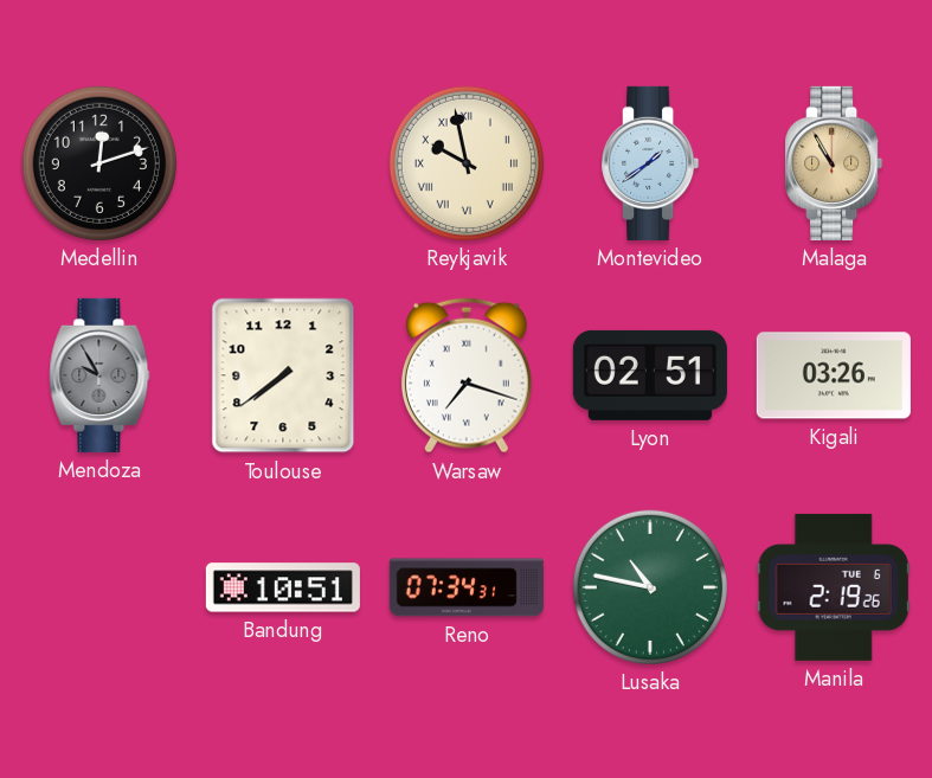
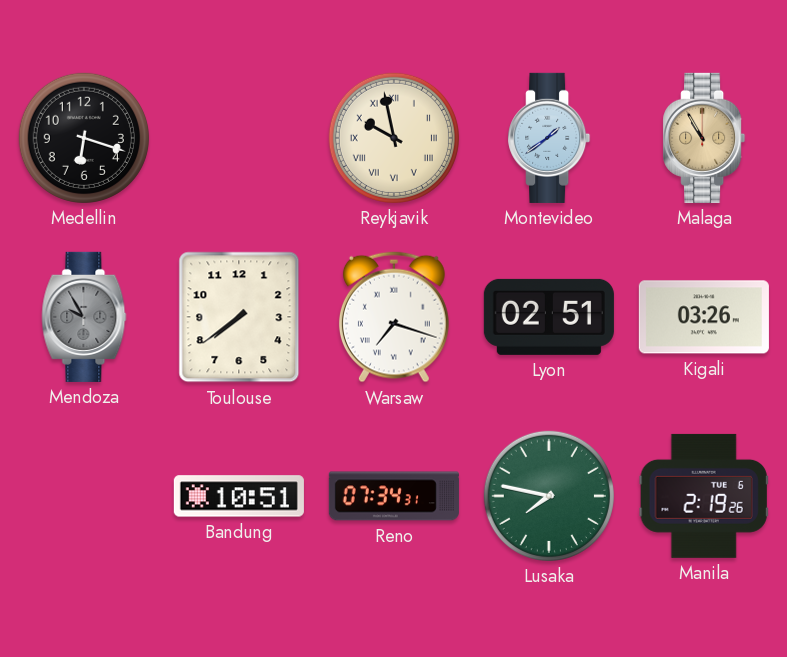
Medellin: 12:12 -> 6:18 (84, 138)
Lusaka: 10:47 -> 7:47 (549, 496)
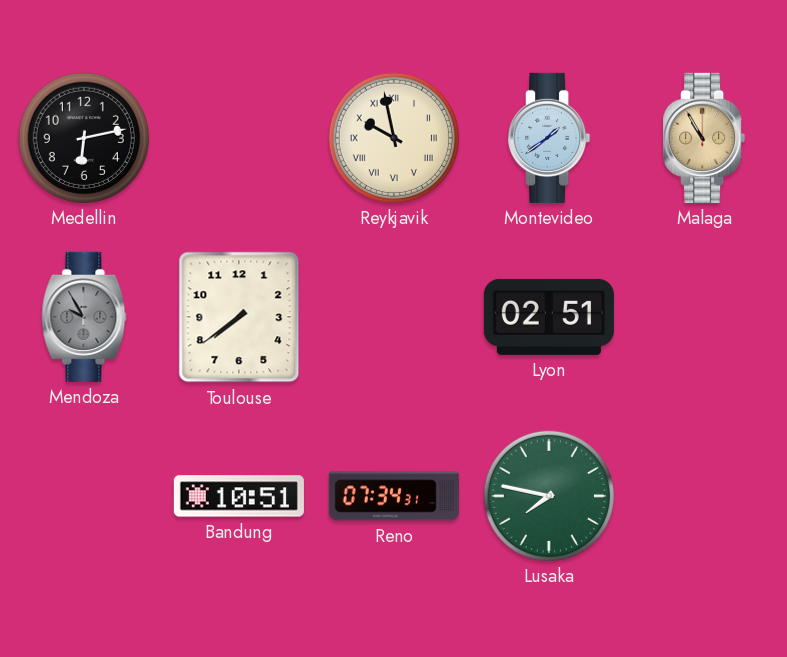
Medellin: 6:18 -> 6:13 (84, 138)
Warsaw: 7:18 -> none (394, 317)
Kigali: 03:26 -> none (704, 317)
Manila: 2:19 -> none (704, 496)
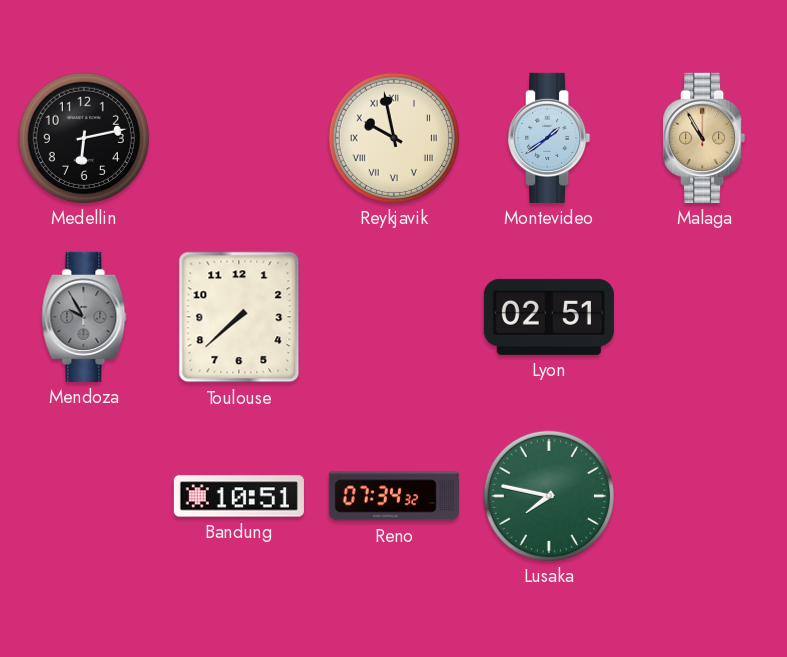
Toulouse: 7:39 -> 7:38 (239, 317)
Reno: 07:34:31 -> 07:34:32 (394, 496)
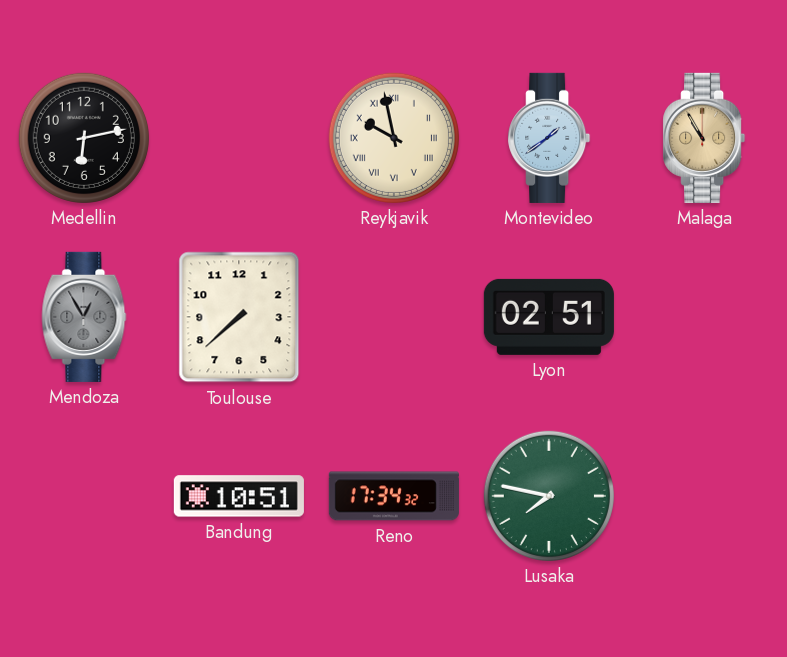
Mendoza: 9:55 -> 12:55 (84, 317)
Reno: 07:34 -> 17:34 (394, 496)
